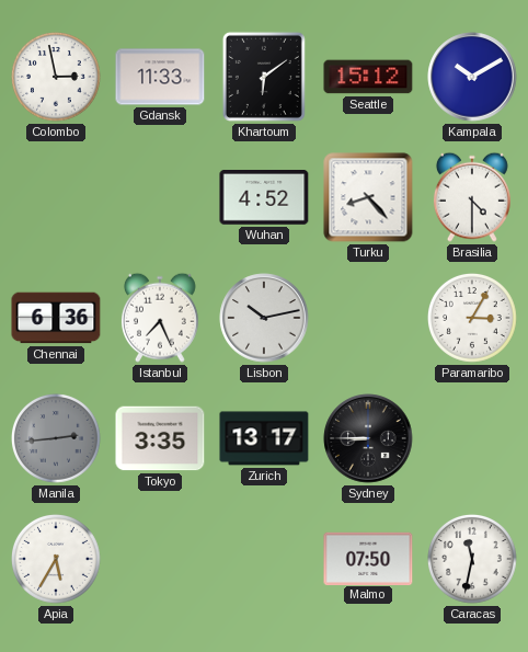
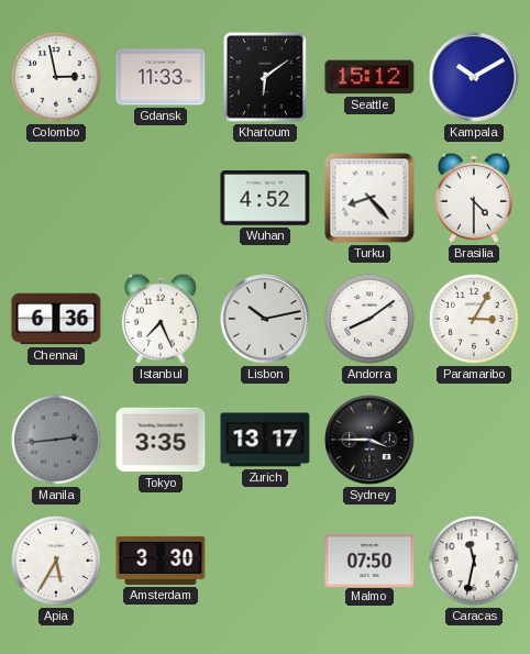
Andorra: none -> 8:09 (371, 320)
Sydney: 8:45 -> 3:45 (369, 440)
Amsterdam: none -> 3:30 (161, 561)
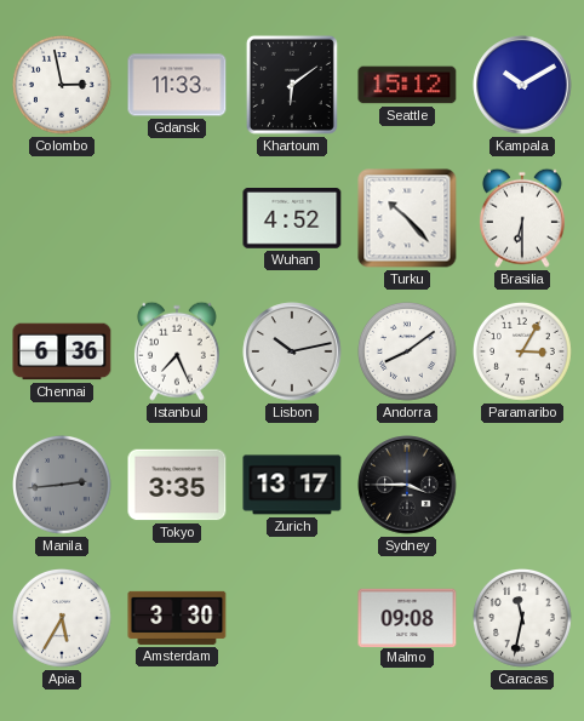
Turku: 8:23 -> 10:23 (407, 218)
Brasilia: 4:30 -> 6:30 (522, 218)
Malmo: 07:50 -> 09:08 (407, 617)
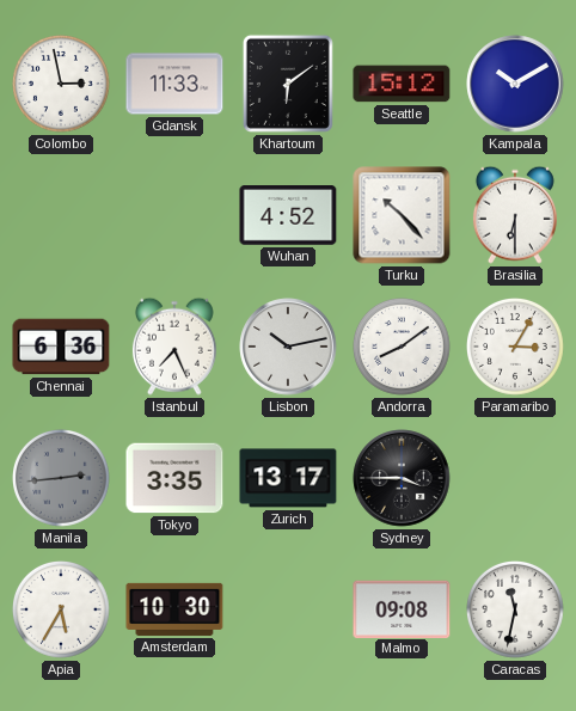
Amsterdam: 3:30 -> 10:30 (174, 609)
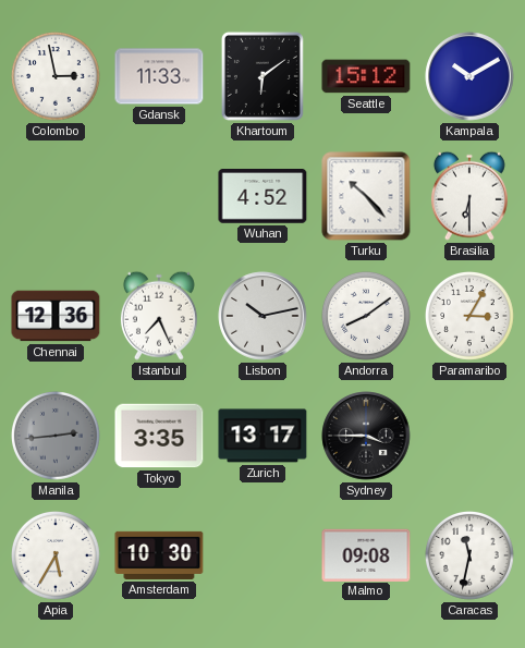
Chennai: 6:36 -> 12:36 (56, 316)
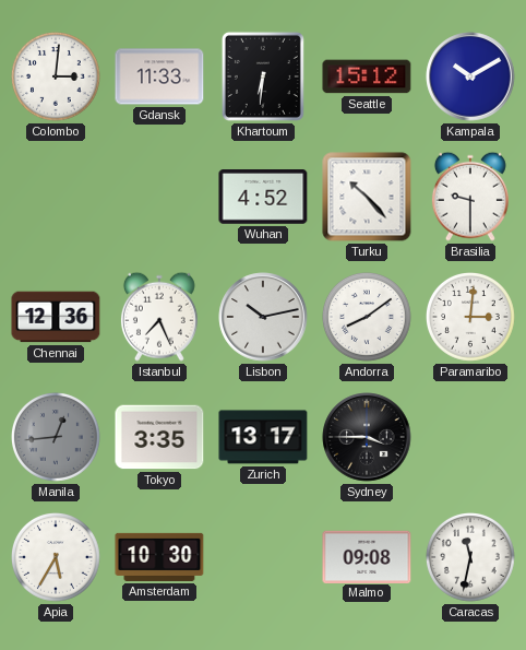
Colombo: 2:58 -> 3:01 (57, 78)
Khartoum: 6:09 -> 6:31 (263, 76)
Brasilia: 6:30 -> 9:30 (470, 197)
Paramaribo: 3:05 -> 3:01 (471, 318)
Manila: 2:44 -> 12:44 (57, 438)
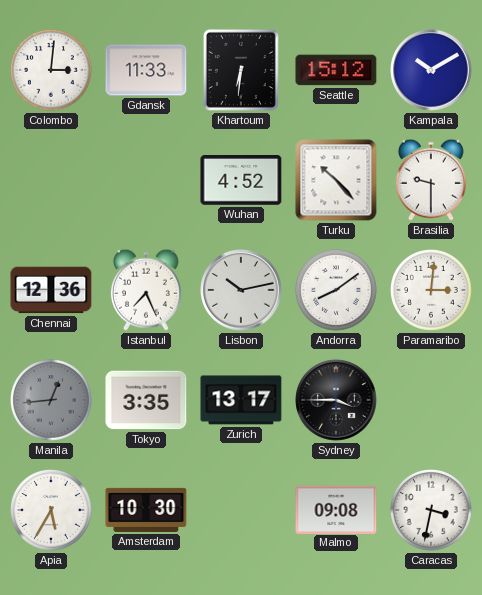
Caracas: 11:32 -> 3:32 (432, 511)
